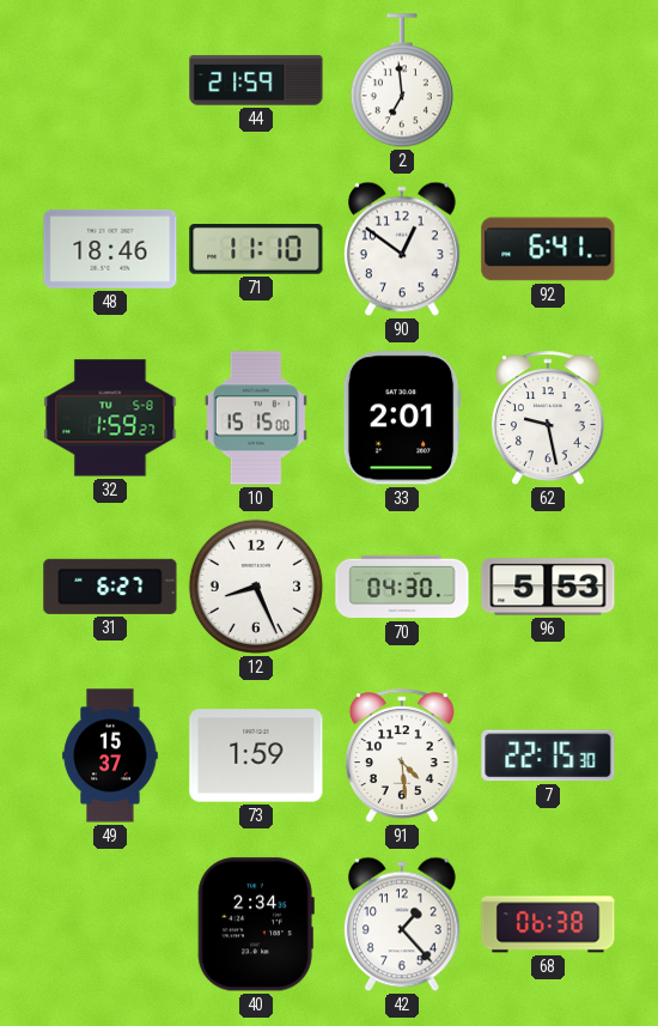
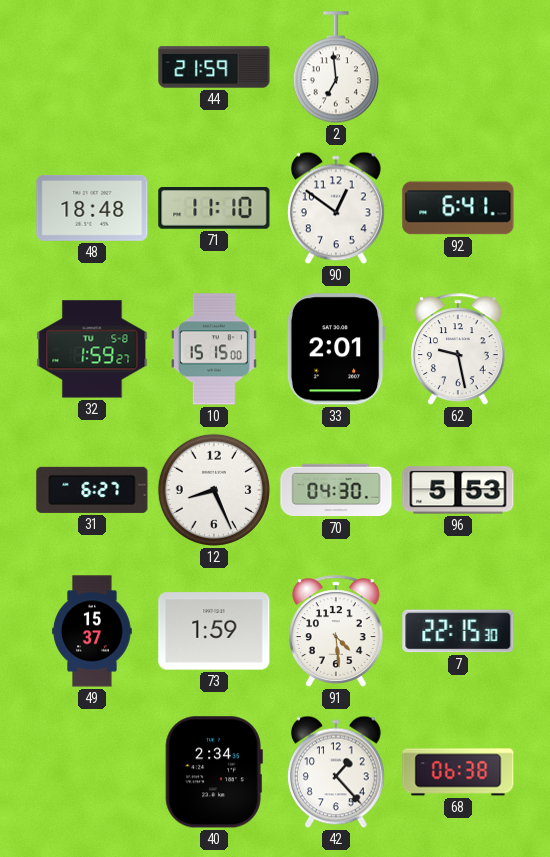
48: 18:46 -> 18:48 (92, 208)
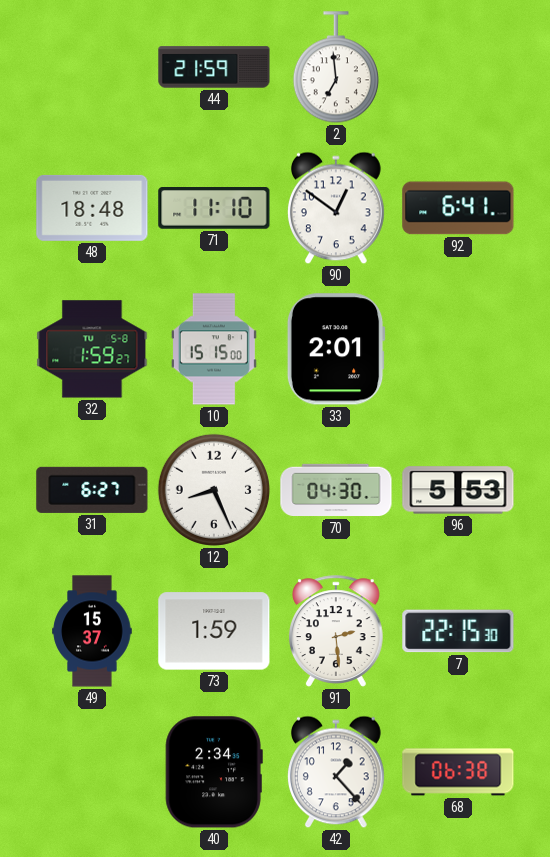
62: 9:28 -> none (458, 349)
91: 4:29 -> 2:29 (336, 631)
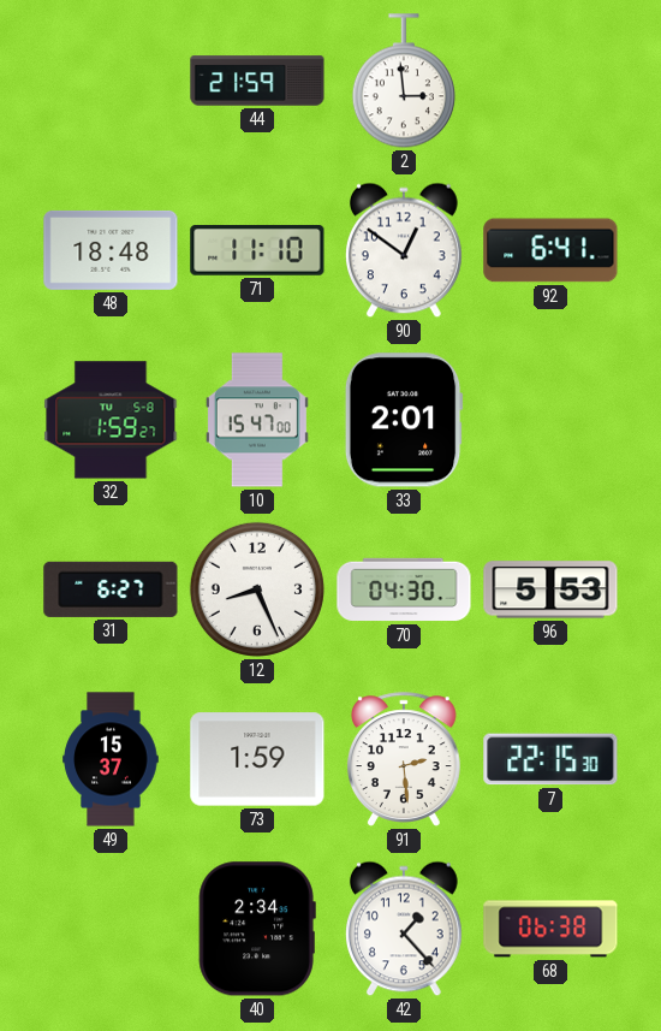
2: 6:59 -> 2:59 (404, 82)
10: 15:15 -> 15:47 (257, 420)
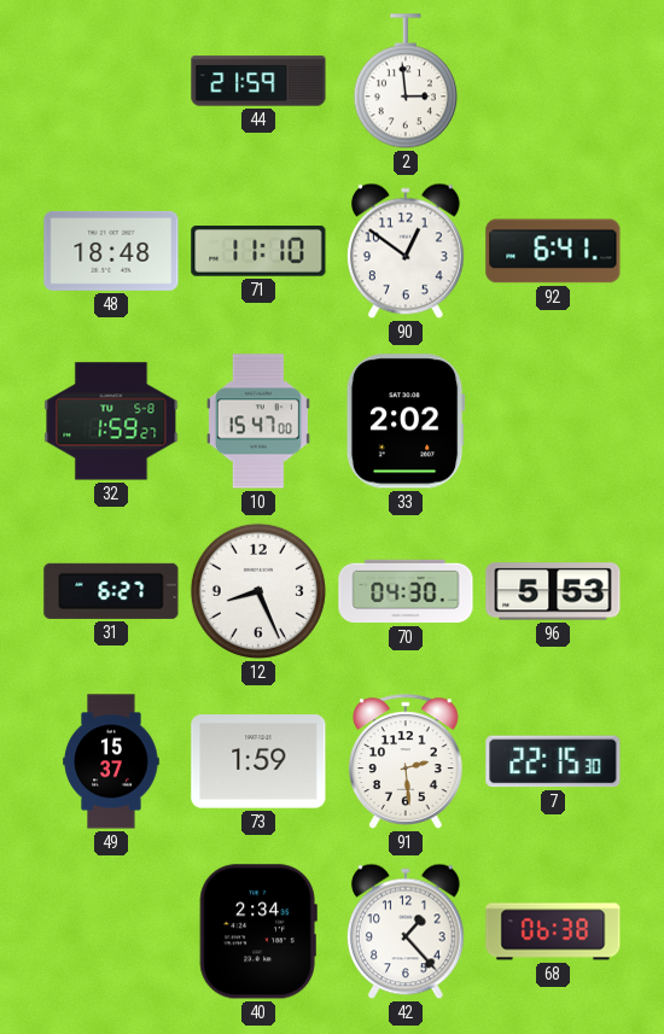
33: 2:01 -> 2:02 (406, 421)
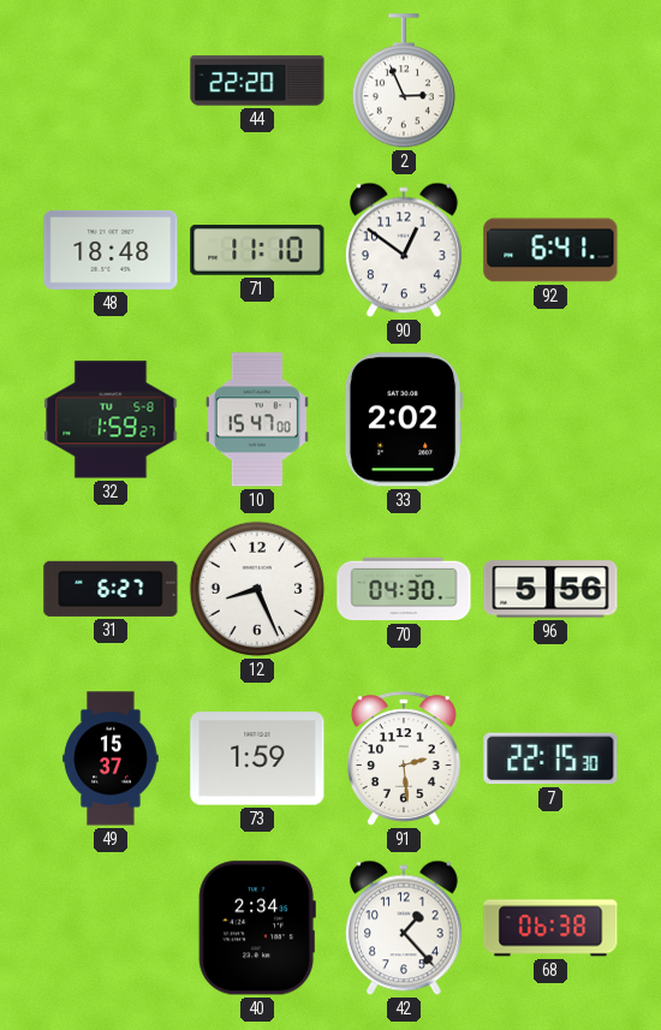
44: 21:59 -> 22:20 (257, 81)
2: 2:59 -> 2:56 (404, 82)
96: 5:53 -> 5:56 (550, 589)
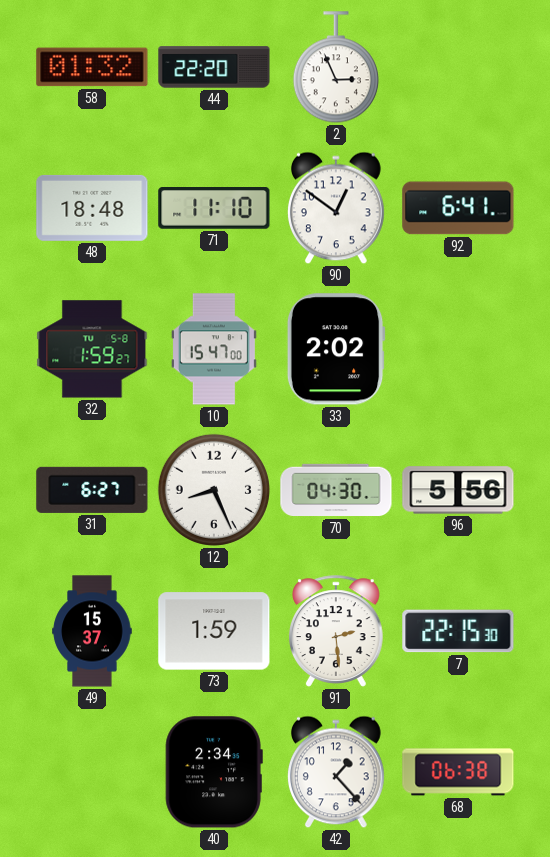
58: none -> 01:32 (92, 67)
